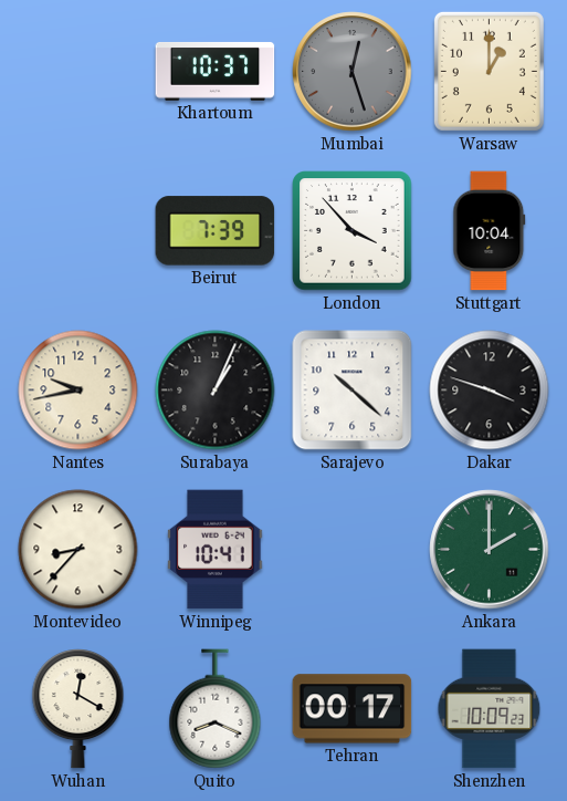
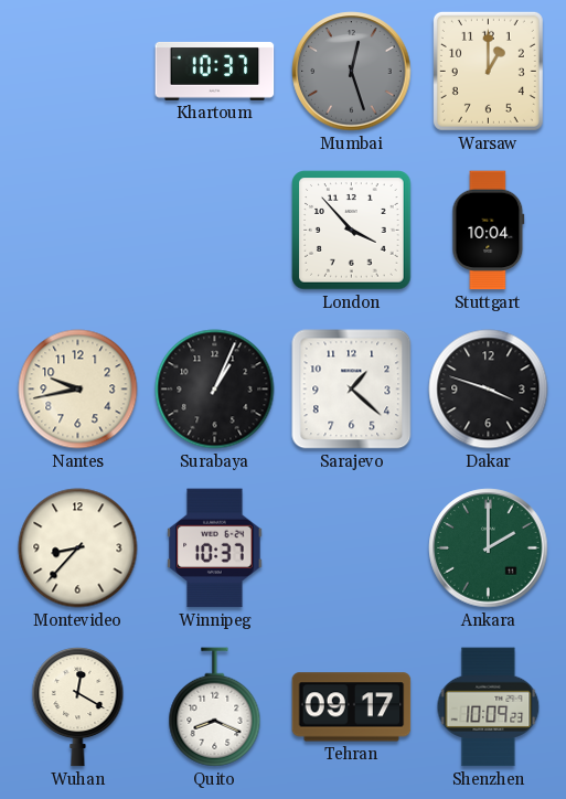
Beirut: 7:39 -> none (216, 231)
Sarajevo: 10:22 -> 1:22 (352, 390)
Winnipeg: 10:41 -> 10:37 (215, 548)
Tehran: 00:17 -> 09:17 (352, 707)
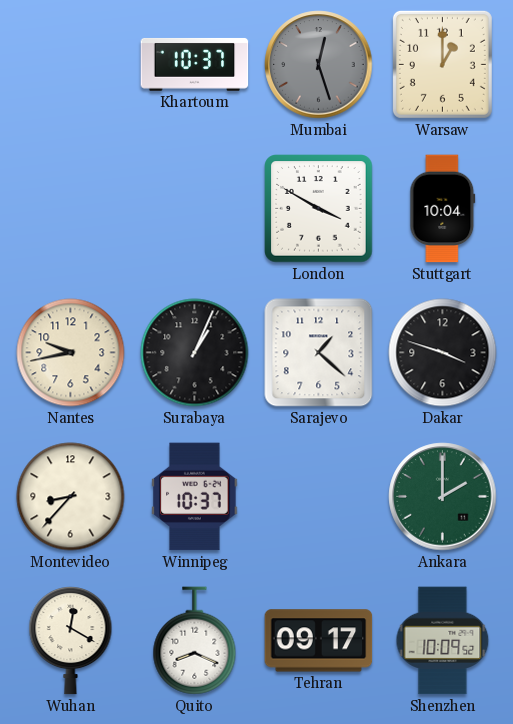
London: 3:53 -> 3:50 (319, 209)
Shenzhen: 10:09:23 -> 10:09:52 (443, 641)
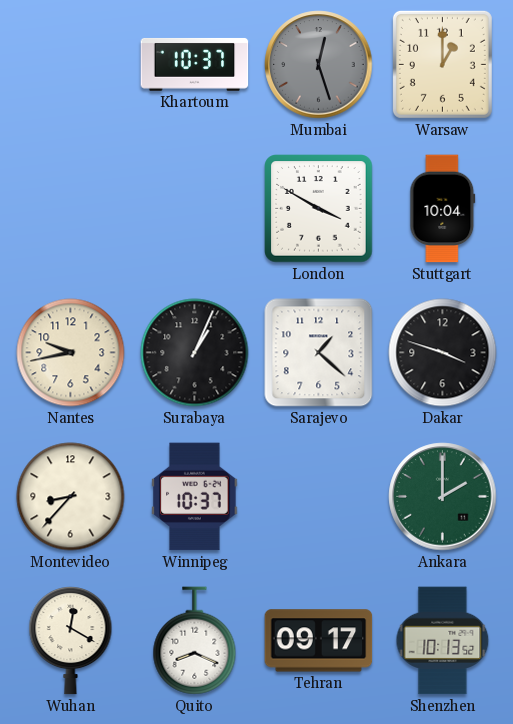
Shenzhen: 10:09 -> 10:13 (443, 641)
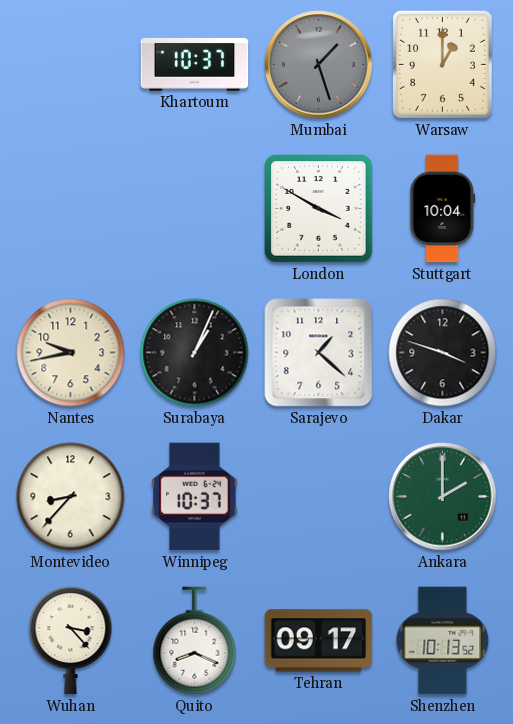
Mumbai: 12:27 -> 1:27 (319, 65)
Wuhan: 12:20 -> 3:23 (71, 641)
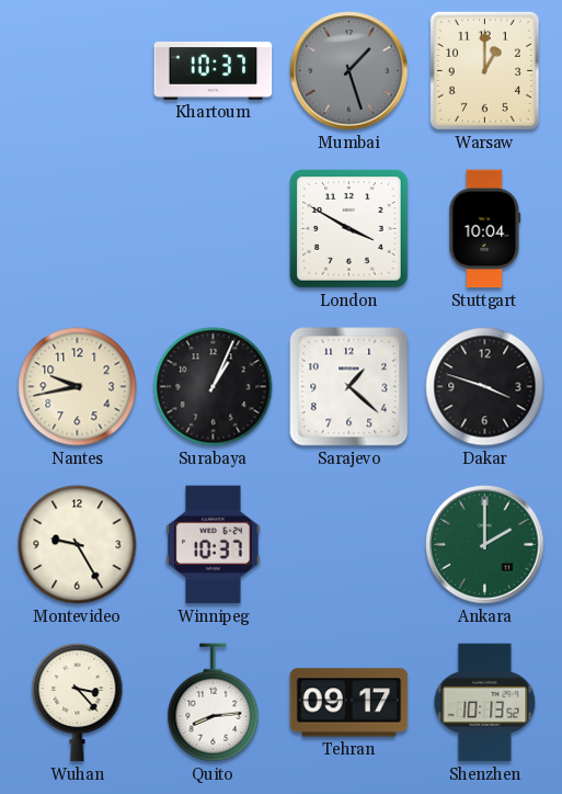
Montevideo: 8:37 -> 9:25 (78, 545)
Quito: 8:19 -> 8:14 (214, 703)
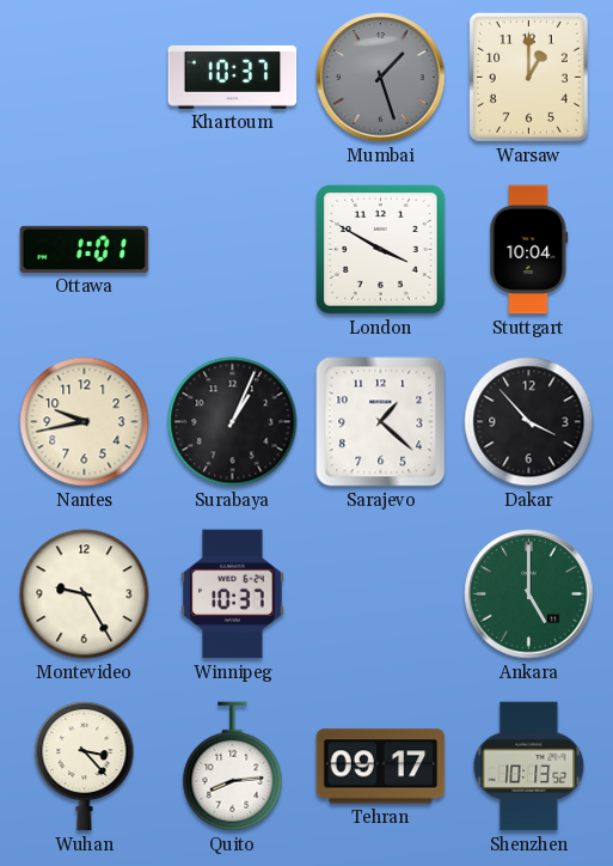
Ottawa: none -> 1:01 (85, 249)
Dakar: 3:48 -> 3:53 (529, 422)
Ankara: 2:00 -> 5:00 (529, 594)
